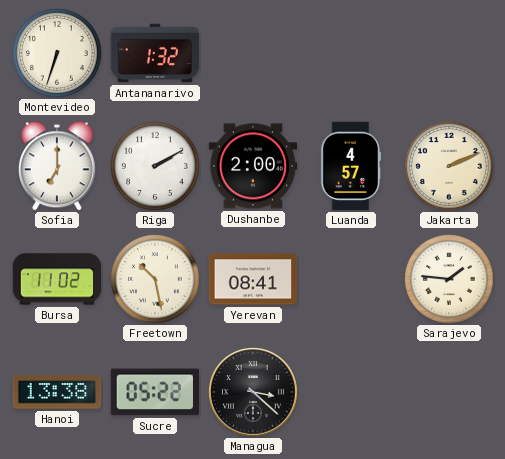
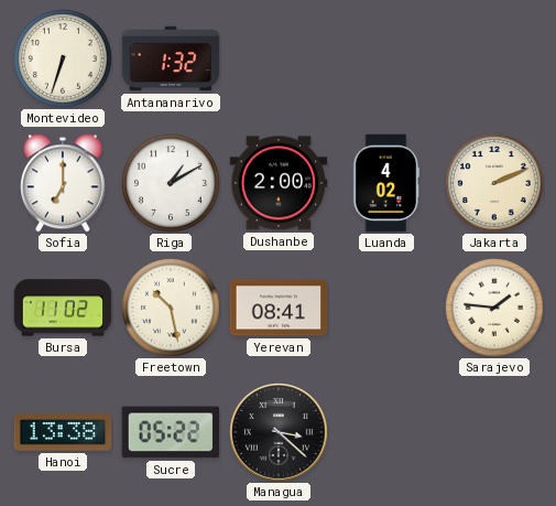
Riga: 2:10 -> 1:10 (172, 184)
Luanda: 4:57 -> 4:02 (386, 183)
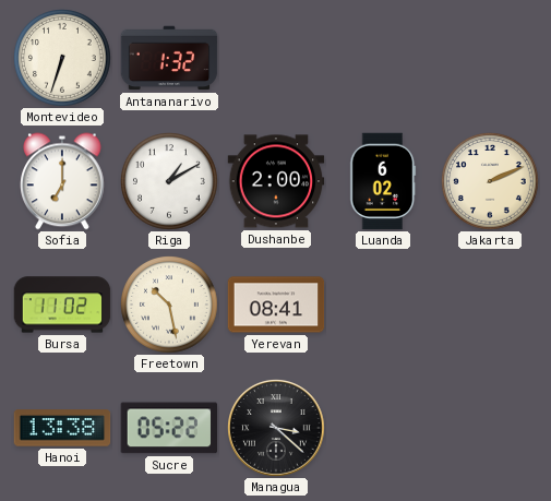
Luanda: 4:02 -> 6:02 (383, 181)
Sarajevo: 1:46 -> none (495, 309)
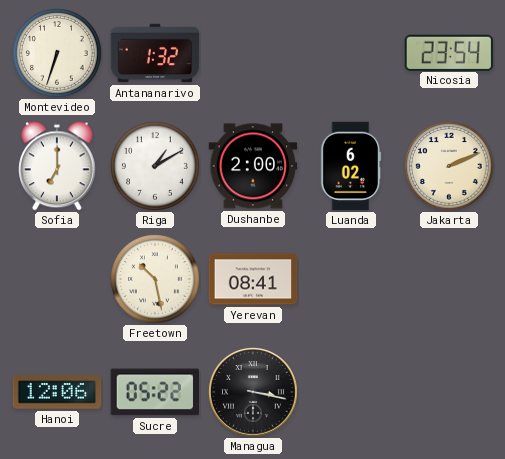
Nicosia: none -> 23:54 (448, 52)
Bursa: 11:02 -> none (62, 305)
Hanoi: 13:38 -> 12:06 (57, 392)
Managua: 3:22 -> 3:17 (254, 393)
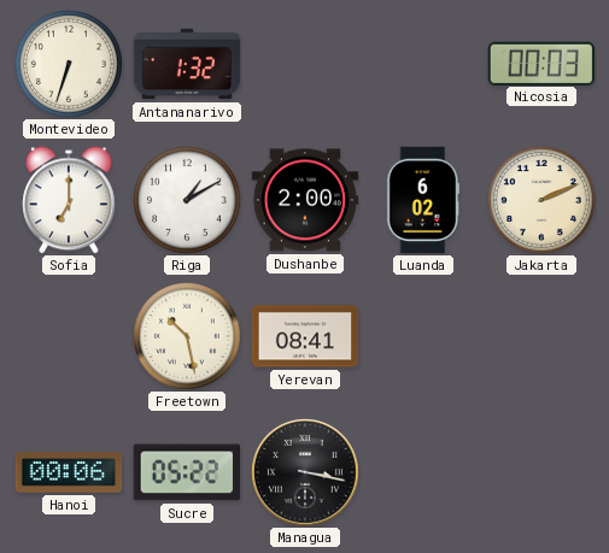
Nicosia: 23:54 -> 00:03 (540, 63)
Hanoi: 12:06 -> 00:06 (69, 472)
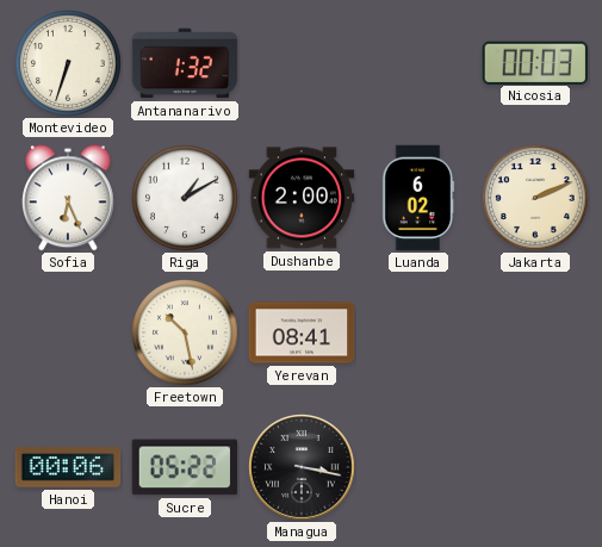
Sofia: 7:00 -> 6:26 (69, 198)
